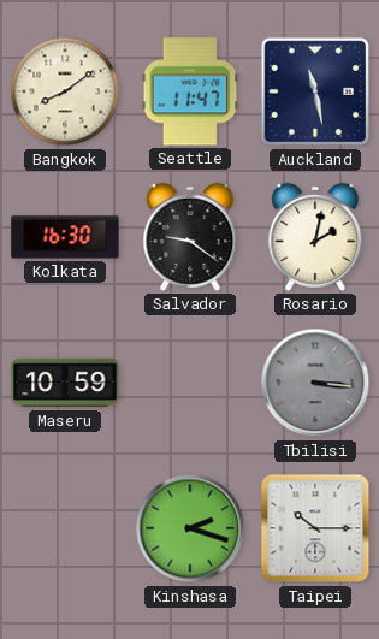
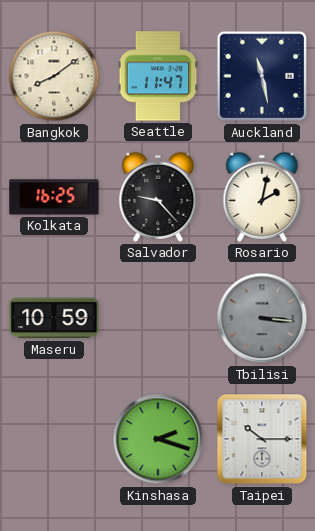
Kolkata: 16:30 -> 16:25 (54, 197)
Salvador: 9:21 -> 9:23 (158, 197)
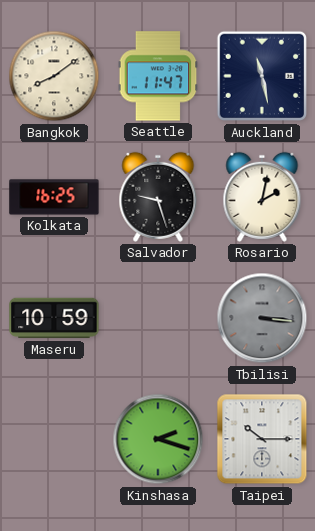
Salvador: 9:23 -> 9:27 (158, 197)
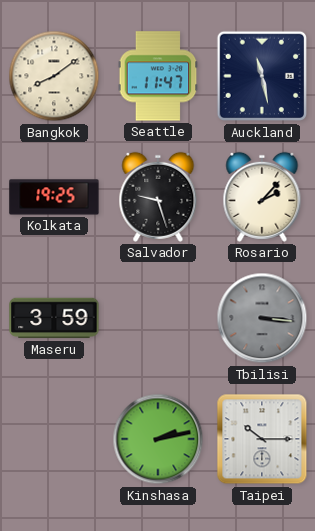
Kolkata: 16:25 -> 19:25 (54, 197)
Rosario: 2:02 -> 2:07 (262, 197)
Maseru: 10:59 -> 3:59 (54, 318)
Kinshasa: 2:18 -> 2:13 (158, 439)
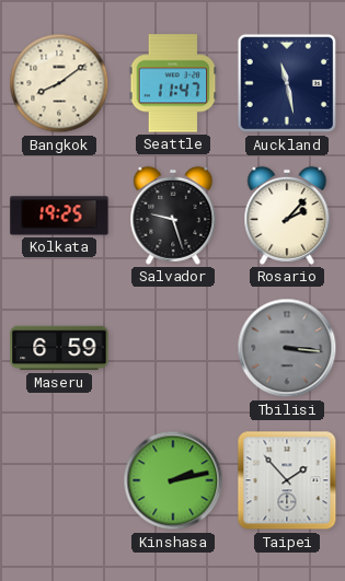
Maseru: 3:59 -> 6:59 (59, 348)
Taipei: 10:15 -> 1:53 (287, 480)
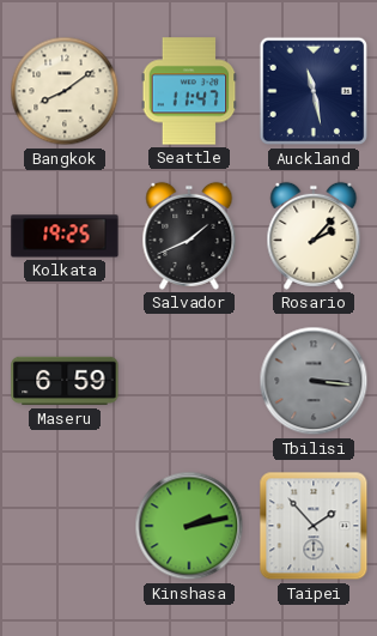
Salvador: 9:27 -> 1:41 (189, 236)
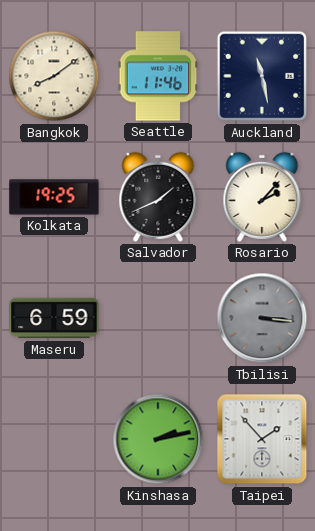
Seattle: 11:47 -> 11:46 (158, 76)
